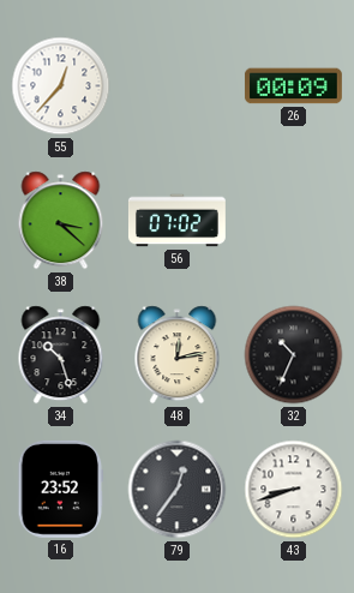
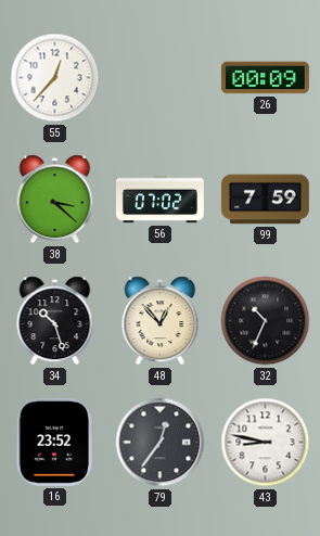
99: none -> 7:59 (265, 200)
48: 12:13 -> 12:53 (161, 321)
43: 8:42 -> 8:47 (266, 443)
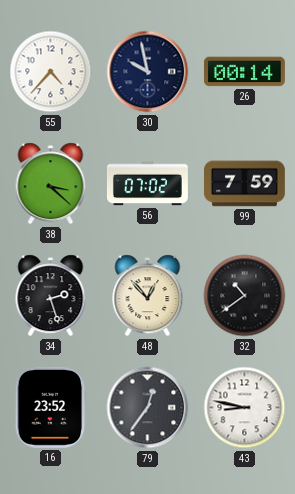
55: 12:37 -> 4:37 (51, 72)
30: none -> 9:58 (148, 72)
26: 00:09 -> 00:14 (244, 72)
34: 10:27 -> 2:27 (51, 296)
32: 10:34 -> 10:39 (245, 296)
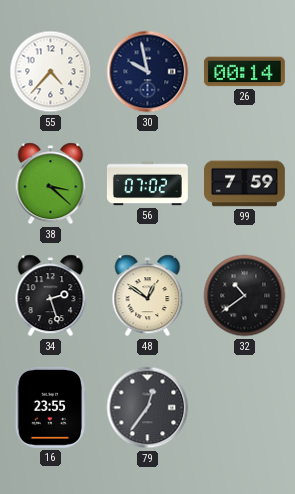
48: 12:53 -> 12:51 (148, 296)
16: 23:52 -> 23:55 (51, 407)
43: 8:47 -> none (245, 408)
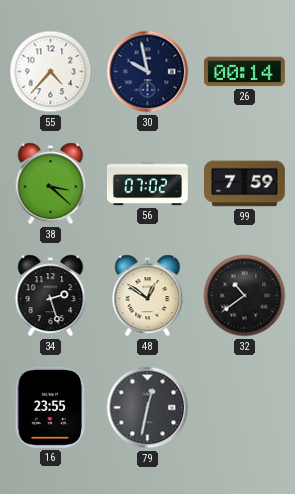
79: 12:36 -> 12:32 (148, 408)
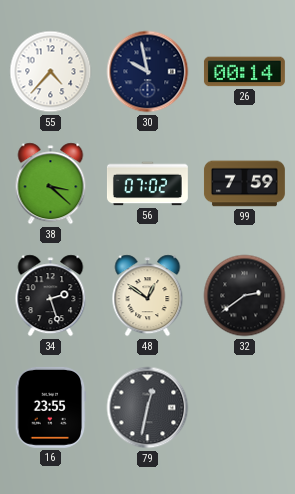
32: 10:39 -> 2:39 (245, 296)
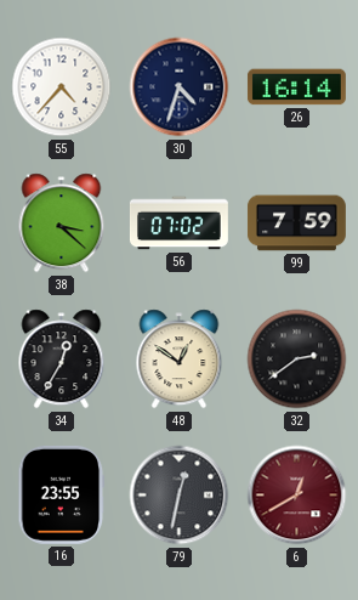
30: 9:58 -> 4:33 (180, 87)
26: 00:14 -> 16:14 (296, 87)
34: 2:27 -> 12:35 (62, 360)
6: none -> 12:40 (297, 496)
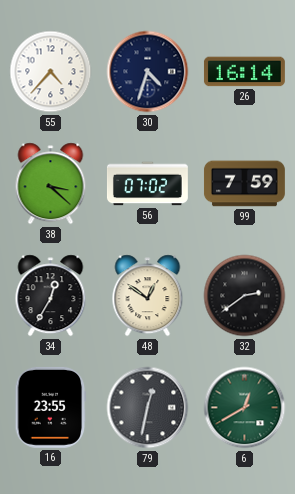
6 dial: burgundy -> green (245, 408)
